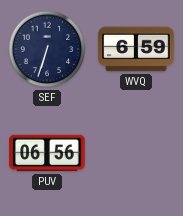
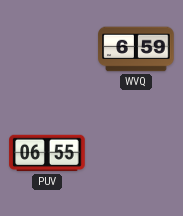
SEF: 6:33 -> none (47, 49)
PUV: 06:56 -> 06:55 (47, 153)
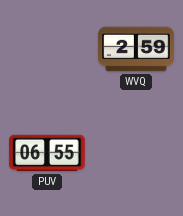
WVQ: 6:59 -> 2:59 (136, 49)
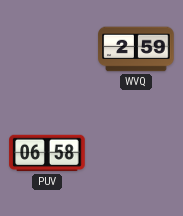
PUV: 06:55 -> 06:58 (47, 153)
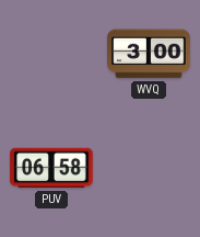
WVQ: 2:59 -> 3:00 (149, 54)
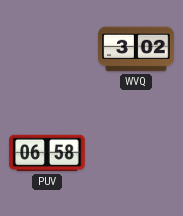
WVQ: 3:00 -> 3:02 (136, 49)
